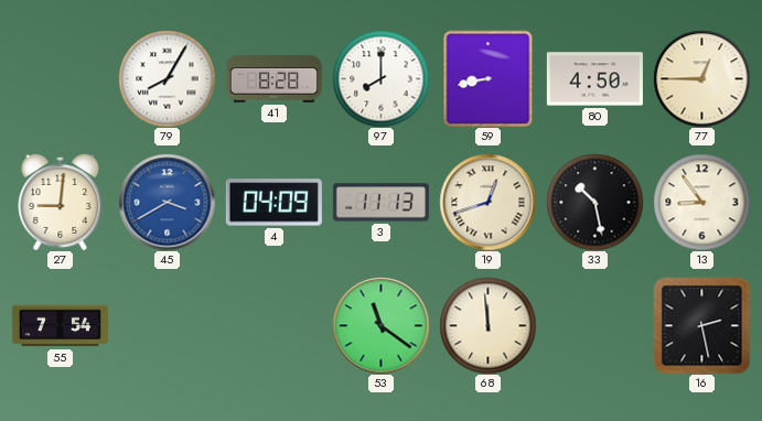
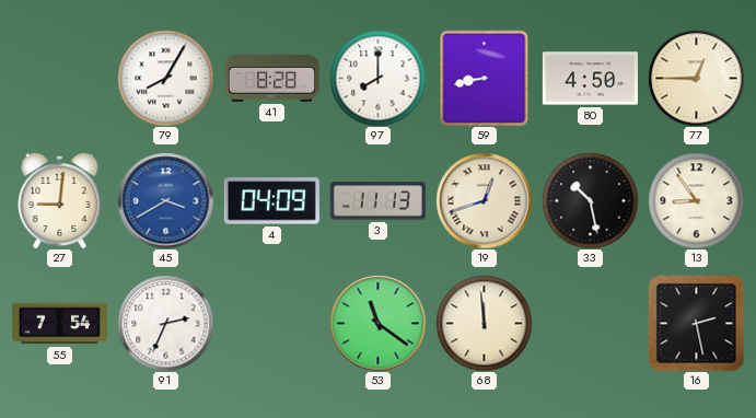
91: none -> 2:34 (165, 323)
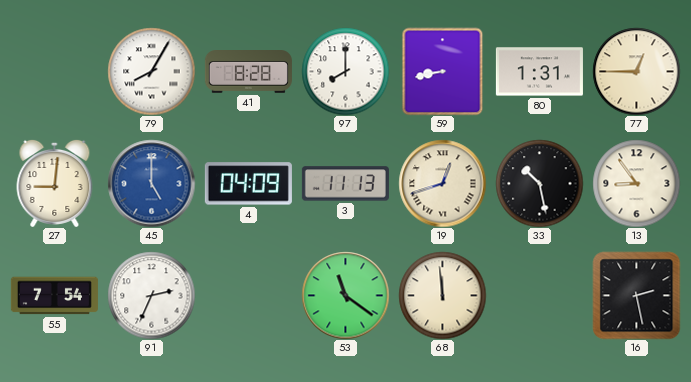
80: 4:50 -> 1:31 (539, 72)
45: 3:40 -> 5:00 (151, 183)
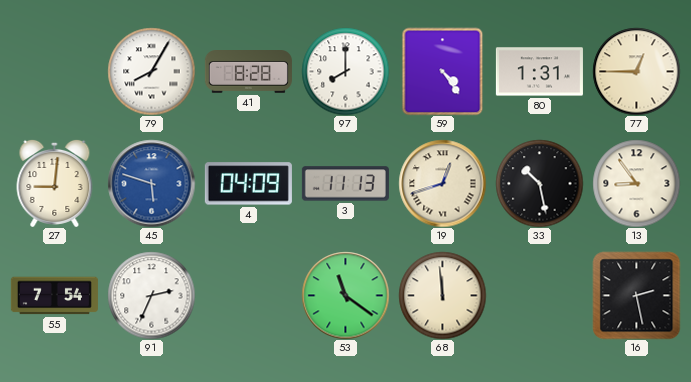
59: 8:43 -> 4:24 (443, 71)
45: 5:00 -> 5:48 (151, 183)
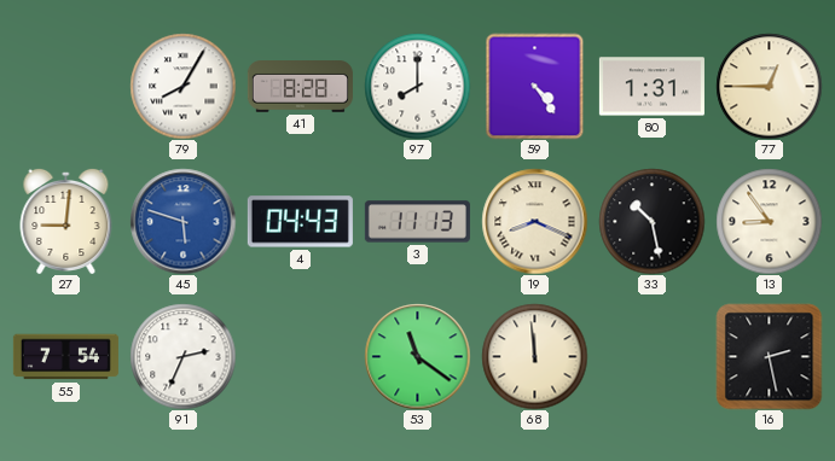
4: 04:09 -> 04:43 (300, 222)
19: 12:42 -> 8:19 (534, 221)
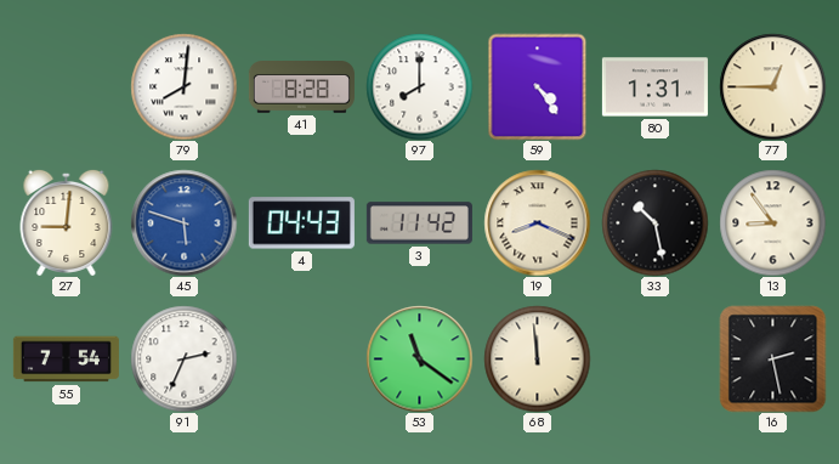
79: 8:05 -> 8:01 (183, 86)
3: 11:13 -> 11:42 (419, 223)
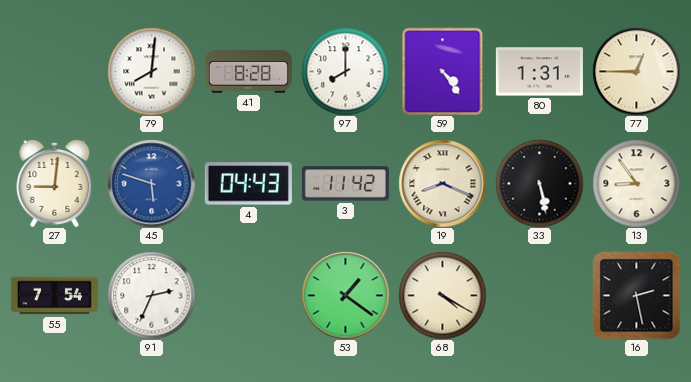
33: 10:28 -> 5:28 (539, 183)
53: 11:21 -> 1:21 (345, 295)
68: 11:59 -> 4:20 (442, 295)
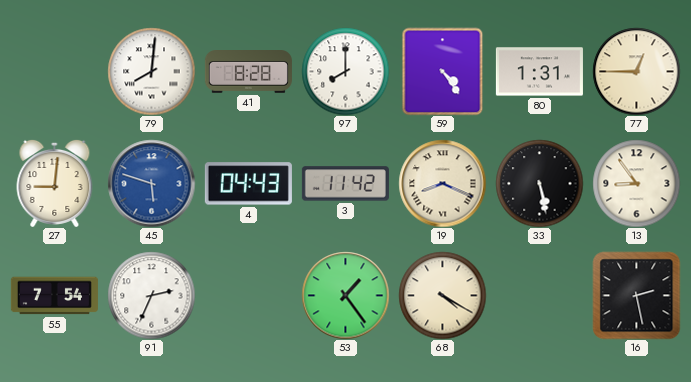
53: 1:21 -> 1:24 (345, 295)
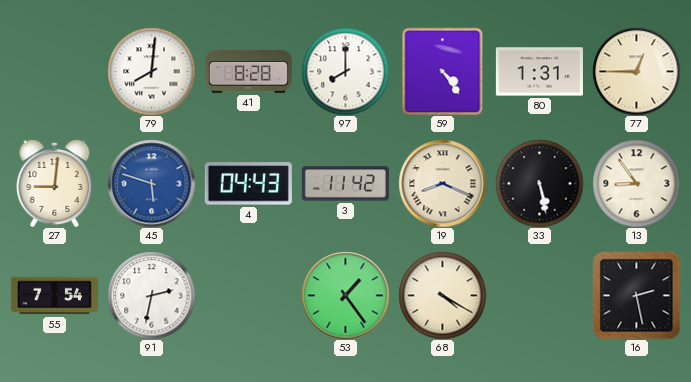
91: 2:34 -> 2:32 (151, 295)
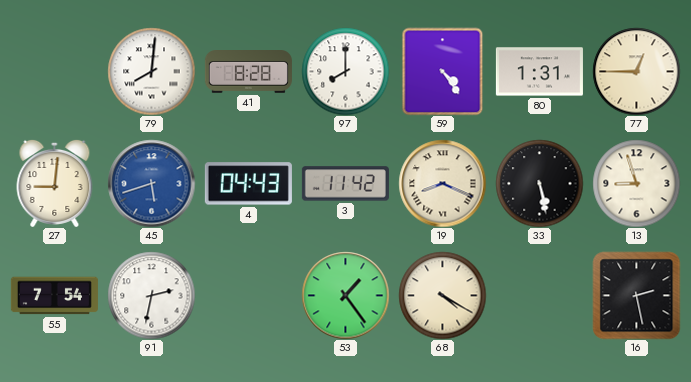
45: 5:48 -> 5:42 (151, 183)
13: 8:54 -> 8:57 (636, 183)
